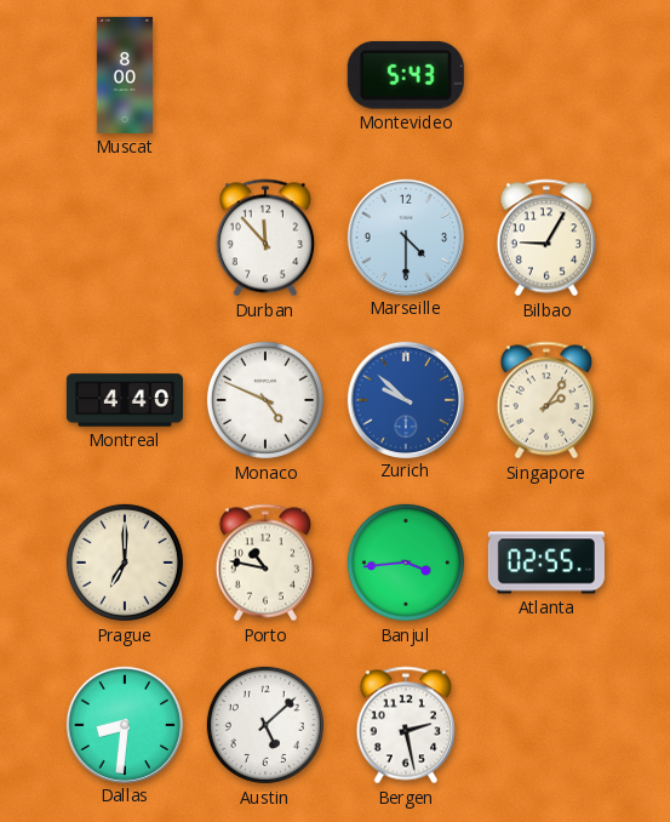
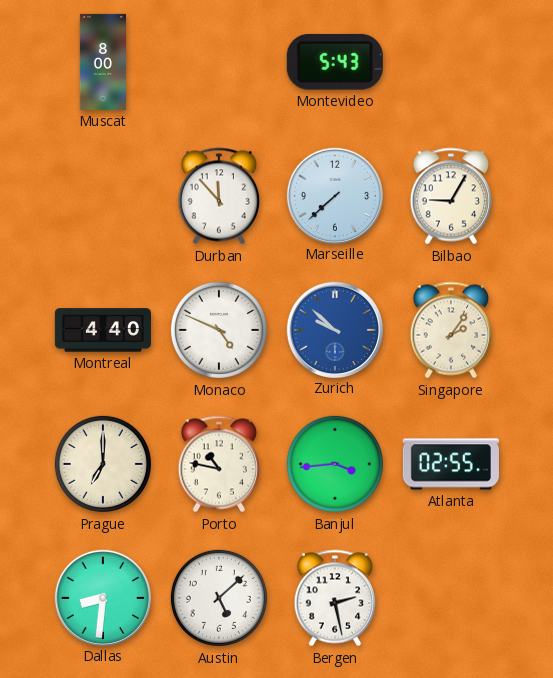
Marseille: 4:30 -> 7:38 (334, 195)
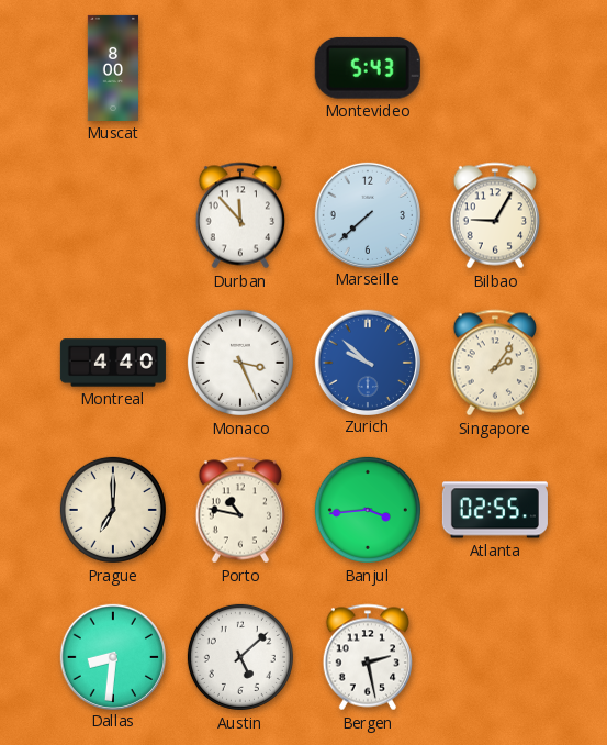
Monaco: 4:49 -> 3:26 (240, 363)
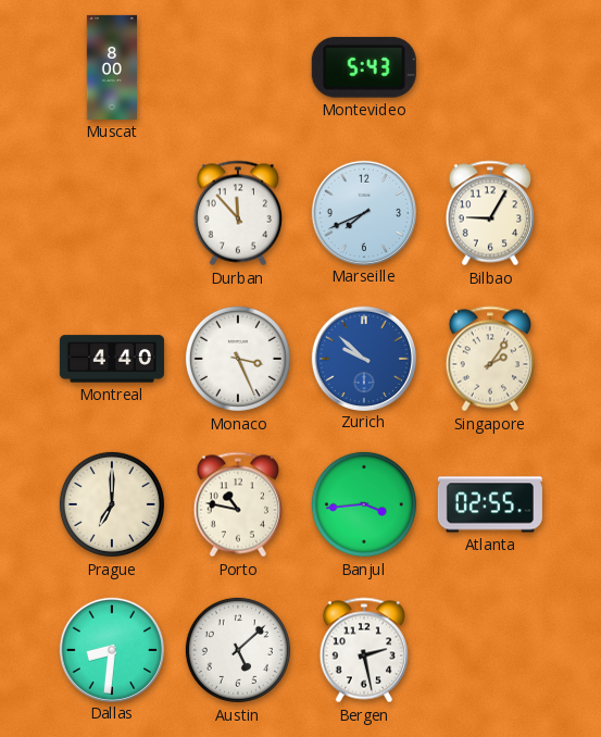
Marseille: 7:38 -> 7:41 (363, 212)
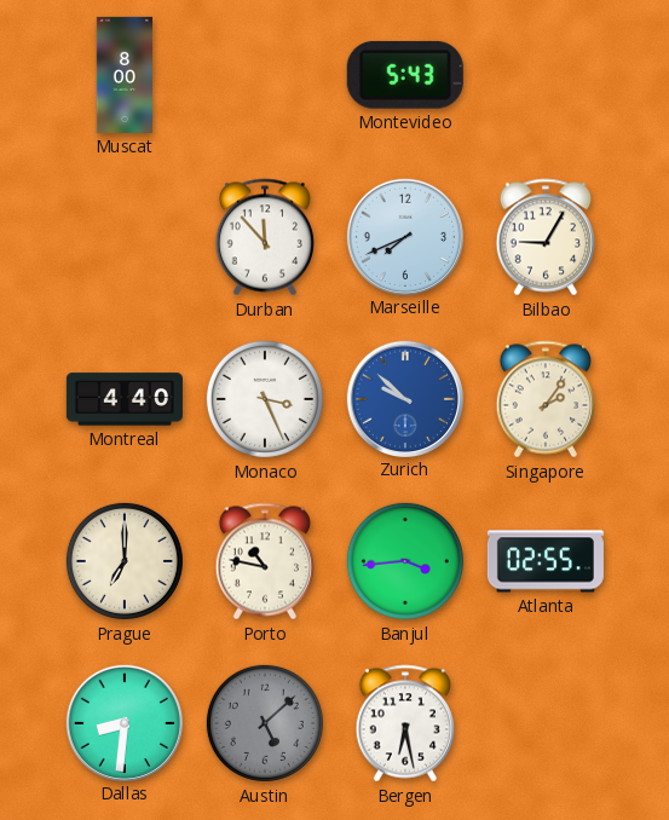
Austin dial: white -> grey (265, 723)
Bergen: 2:28 -> 6:28 (404, 723)
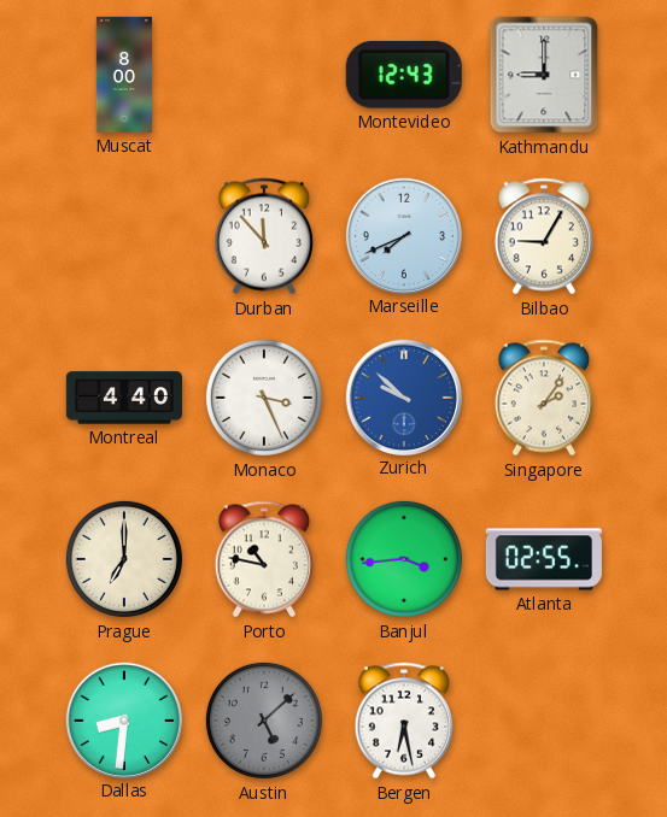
Montevideo: 5:43 -> 12:43 (404, 75)
Kathmandu: none -> 9:00 (544, 75)
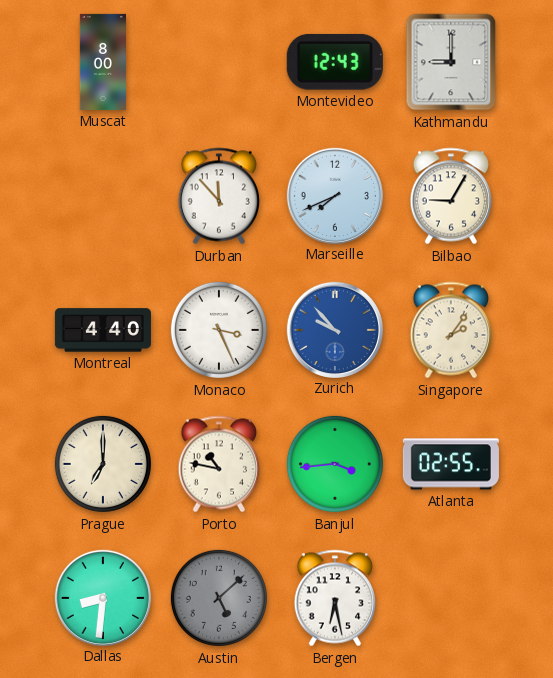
Zurich: 9:52 -> 9:53 (334, 329)
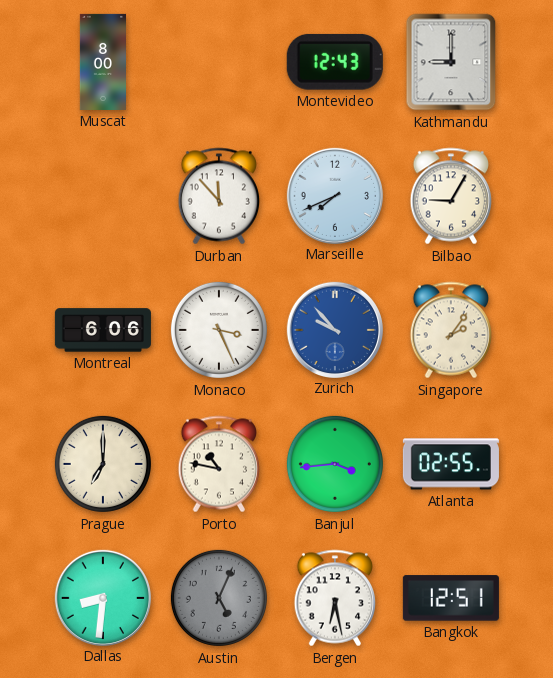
Montreal: 4:40 -> 6:06 (103, 330)
Austin: 5:08 -> 5:04 (219, 598)
Bangkok: none -> 12:51 (451, 598)
